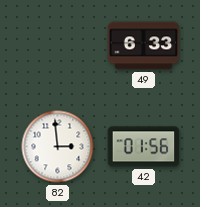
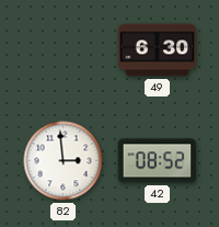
49: 6:33 -> 6:30 (158, 50)
42: 01:56 -> 08:52 (158, 161)
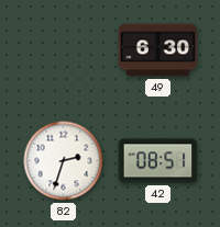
82: 2:59 -> 2:33 (64, 161)
42: 08:52 -> 08:51 (158, 161)
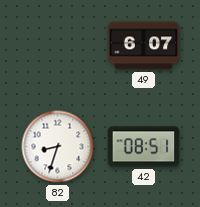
49: 6:30 -> 6:07 (144, 46)
82: 2:33 -> 8:33 (58, 147)
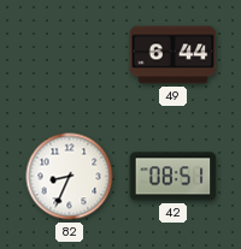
49: 6:07 -> 6:44 (174, 55)
82: 8:33 -> 8:34 (70, 177)
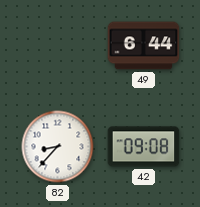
82: 8:34 -> 8:37 (58, 147)
42: 08:51 -> 09:08 (144, 147)
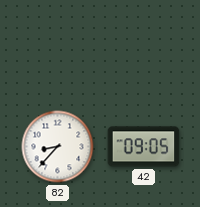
49: 6:44 -> none (144, 46)
42: 09:08 -> 09:05 (144, 147)
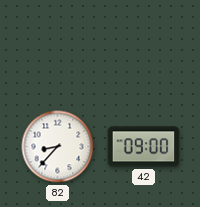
42: 09:05 -> 09:00 (144, 147)
